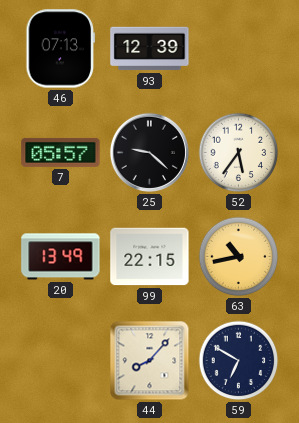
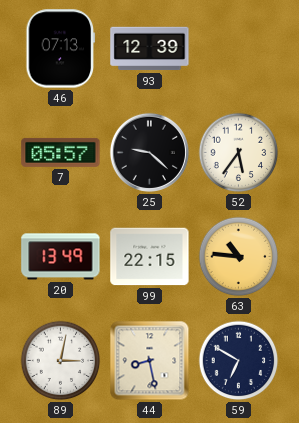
63: 10:43 -> 10:46 (239, 257)
89: none -> 3:02 (61, 361)
44: 8:07 -> 8:28 (150, 361)
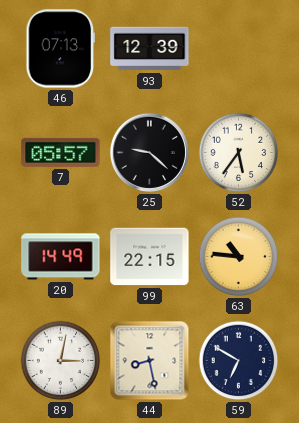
20: 13:49 -> 14:49 (61, 257)
